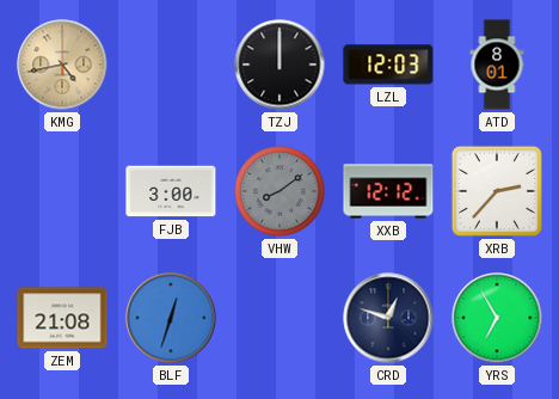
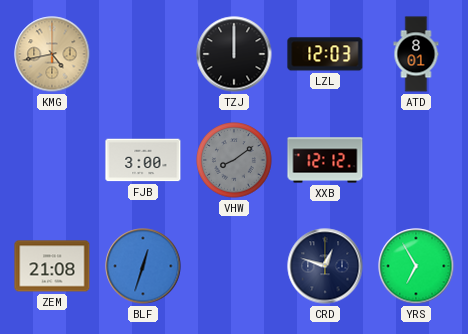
XRB: 2:37 -> none (497, 191)
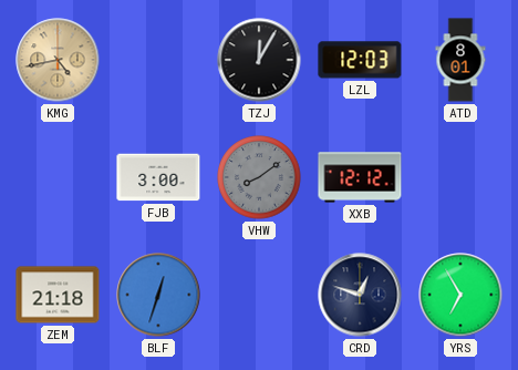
TZJ: 12:00 -> 12:05 (259, 60)
ZEM: 21:08 -> 21:18 (58, 295)
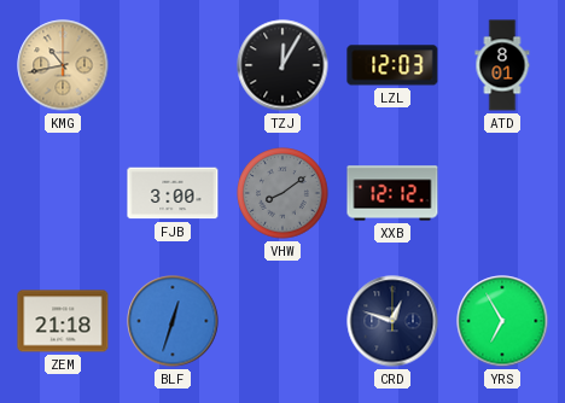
KMG: 4:43 -> 10:43 (63, 65)
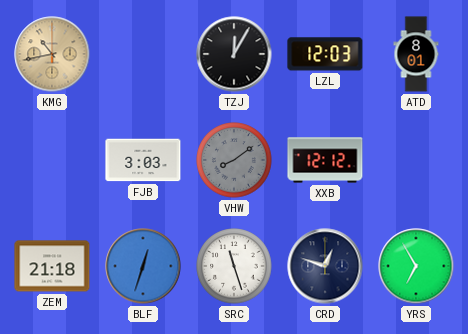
FJB: 3:00 -> 3:03 (143, 160)
SRC: none -> 11:27 (234, 266)
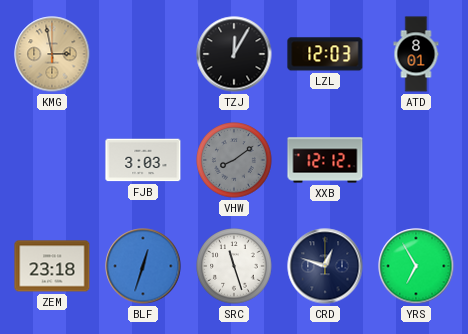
KMG: 10:43 -> 2:58 (52, 54)
ZEM: 21:18 -> 23:18 (52, 266)
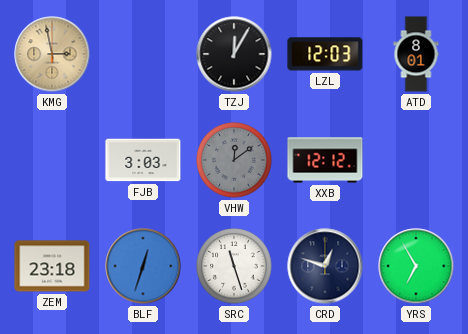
VHW: 8:09 -> 12:09 (234, 160)
